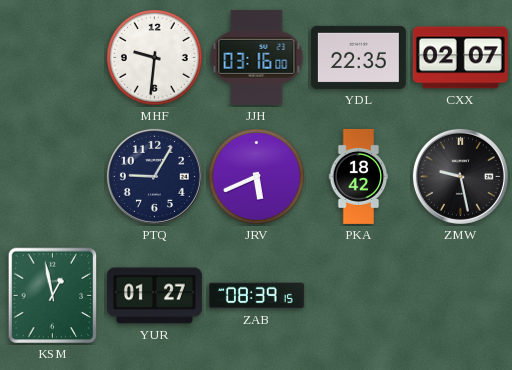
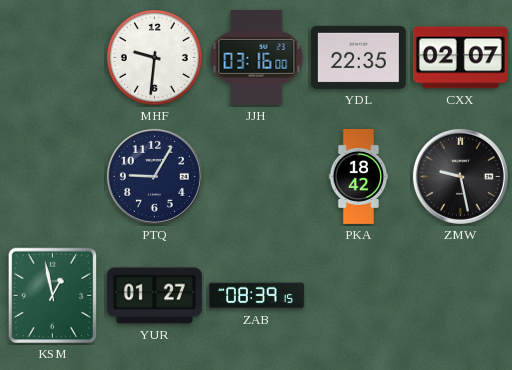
JRV: 5:41 -> none (257, 177)
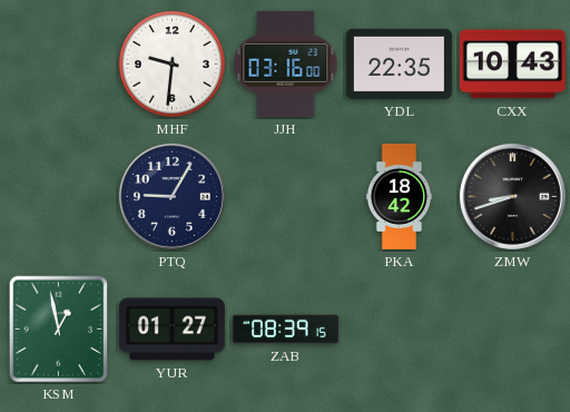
CXX: 02:07 -> 10:43 (512, 65)
ZMW: 9:28 -> 8:42 (512, 196)
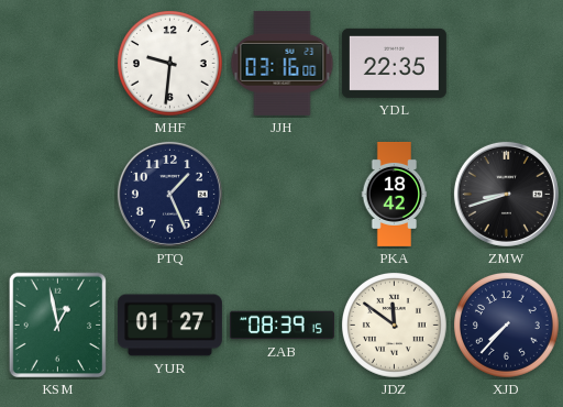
CXX: 10:43 -> none (512, 65)
PTQ: 9:05 -> 1:26 (169, 194)
JDZ: none -> 11:51 (395, 326)
XJD: none -> 7:37 (507, 326)
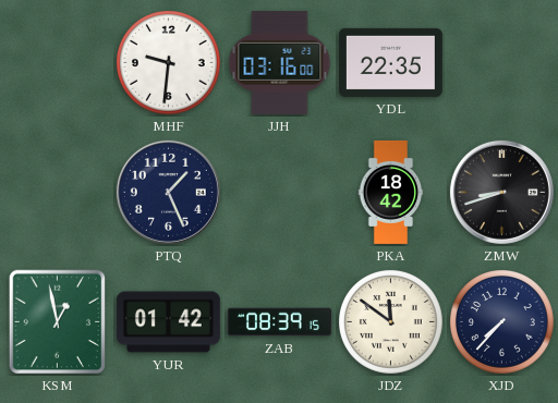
YUR: 01:27 -> 01:42 (168, 322)
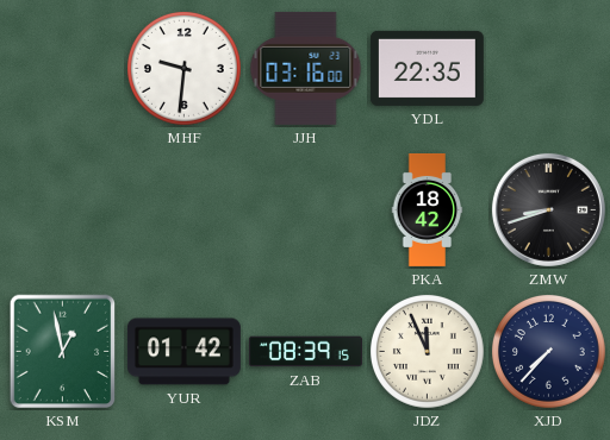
PTQ: 1:26 -> none (168, 192)
JDZ: 11:51 -> 11:56 (428, 352)
